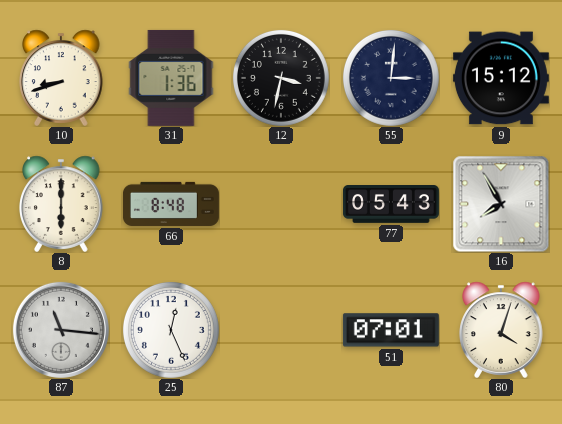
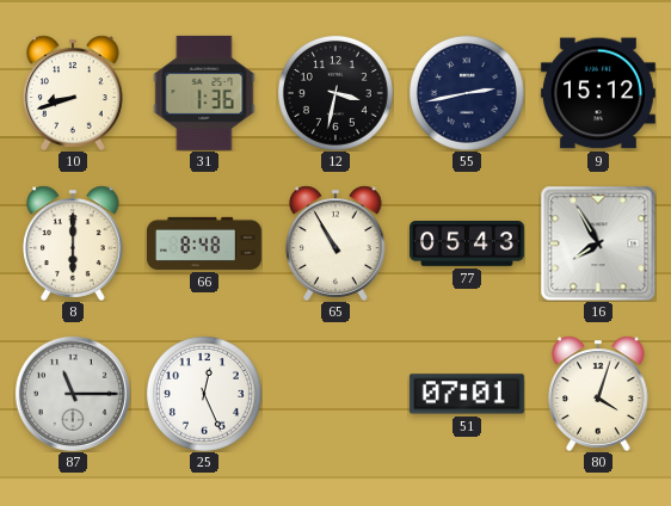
55: 3:01 -> 2:43 (467, 93)
65: none -> 10:55 (335, 243)
87: 11:16 -> 11:15 (73, 394)
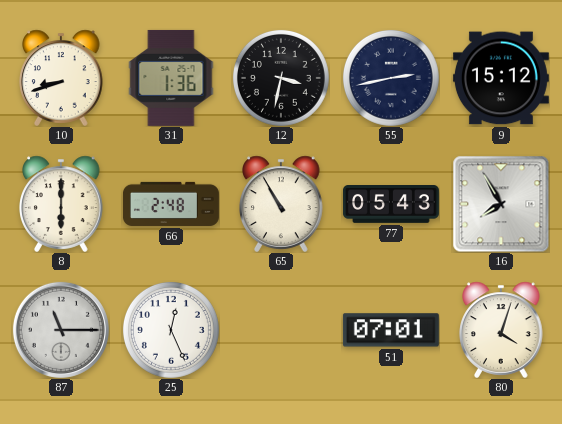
66: 8:48 -> 2:48 (171, 204)
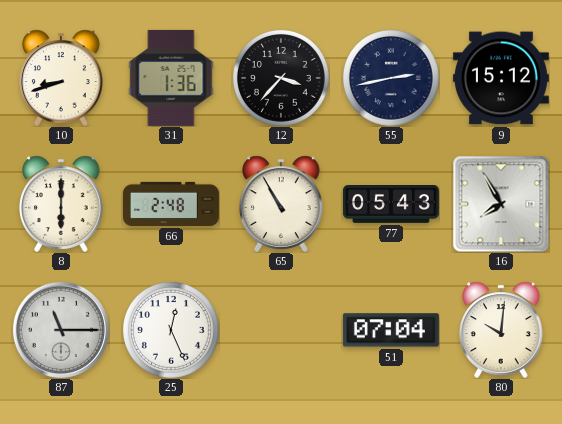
12: 3:32 -> 3:37 (281, 78)
51: 07:01 -> 07:04 (391, 330)
80: 4:03 -> 10:01 (501, 330)
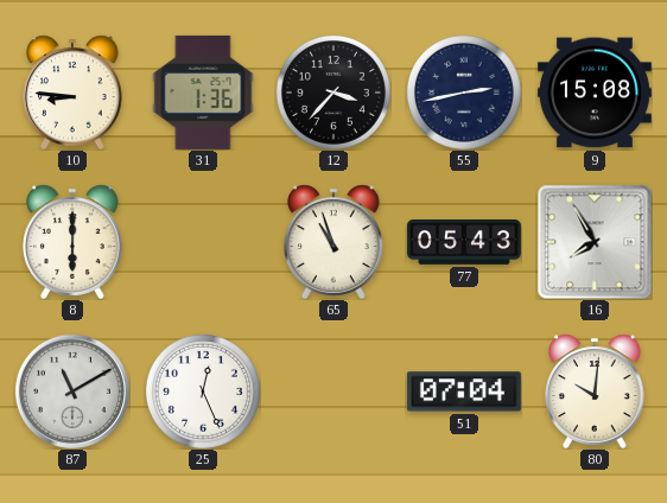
10: 8:42 -> 8:46 (72, 93)
9: 15:12 -> 15:08 (595, 93)
66: 2:48 -> none (171, 204)
65: 10:55 -> 10:57 (333, 242)
87: 11:15 -> 11:10 (72, 391)
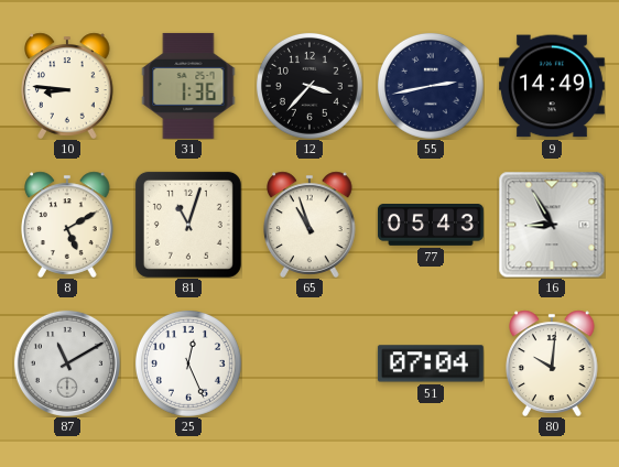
9: 15:08 -> 14:49 (552, 86)
8: 6:00 -> 5:10 (67, 225)
81: none -> 11:03 (188, 225)
16: 7:55 -> 8:55 (552, 225)
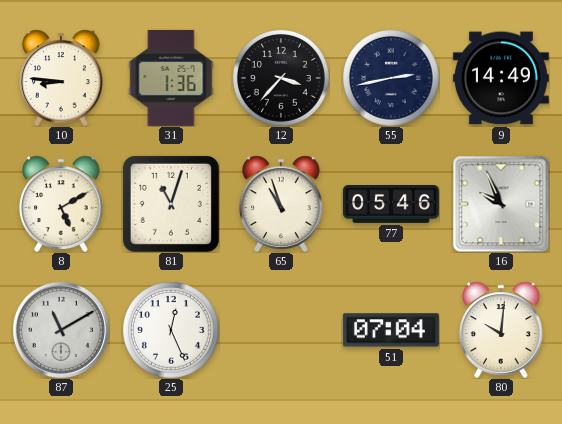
77: 05:43 -> 05:46 (391, 204)
16: 8:55 -> 9:56 (501, 204)
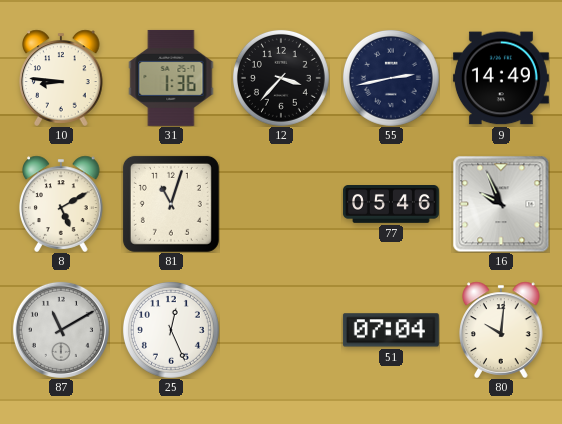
65: 10:57 -> none (281, 204)
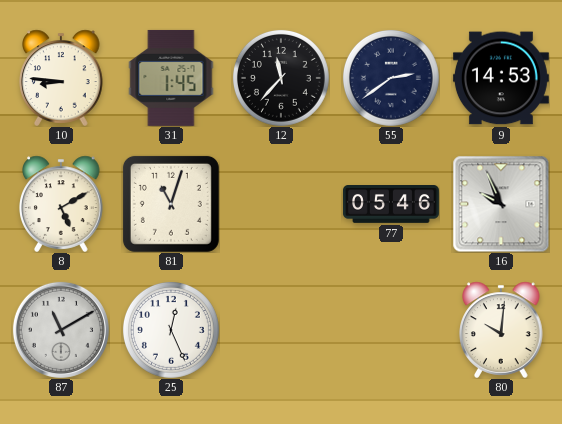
31: 1:36 -> 1:45 (171, 78)
12: 3:37 -> 11:37 (281, 78)
55: 2:43 -> 2:39 (391, 78)
9: 14:49 -> 14:53 (501, 78)
51: 07:04 -> none (391, 330)
